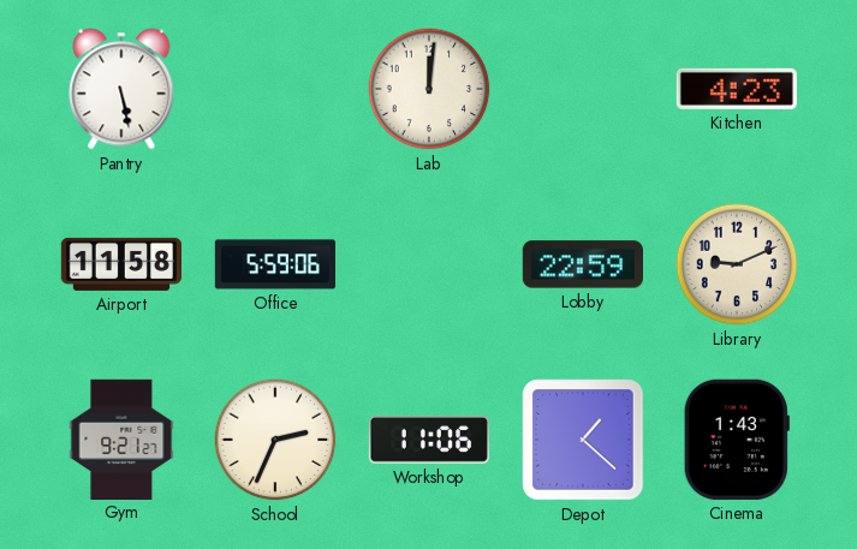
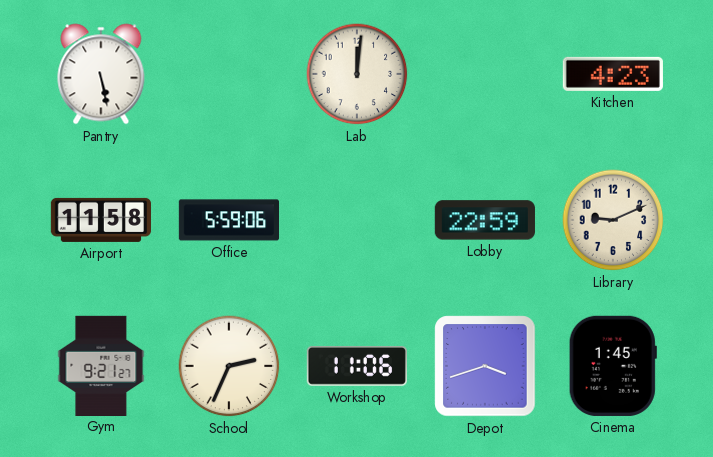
Depot: 1:22 -> 3:42 (485, 366)
Cinema: 1:43 -> 1:45 (613, 366)
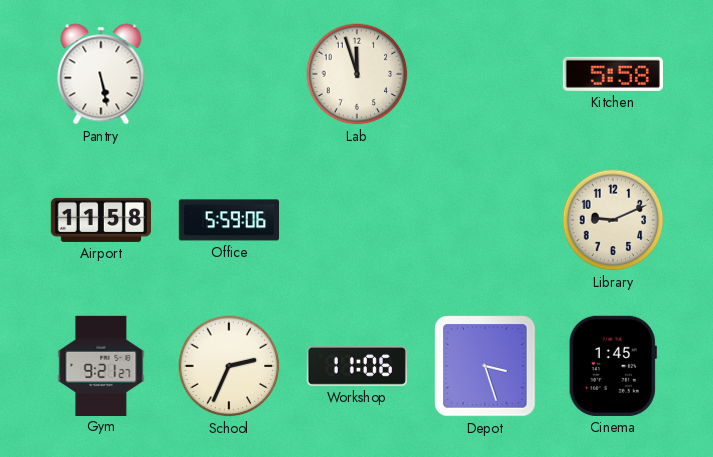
Lab: 12:01 -> 11:57 (357, 74)
Kitchen: 4:23 -> 5:58 (613, 74)
Lobby: 22:59 -> none (485, 220)
Depot: 3:42 -> 3:27 (485, 366)
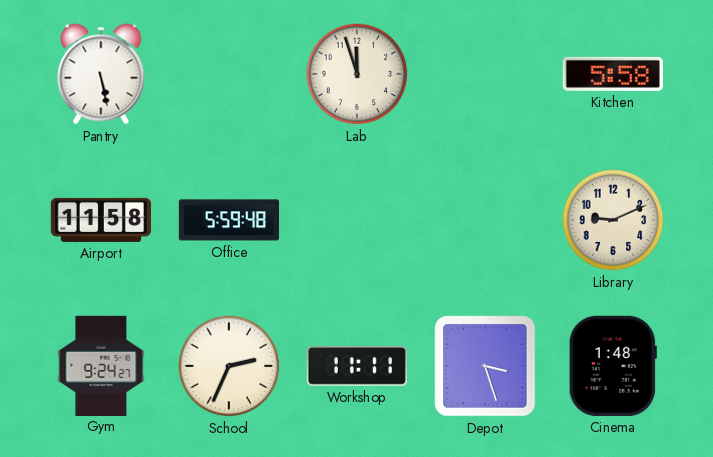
Office: 5:59:06 -> 5:59:48 (228, 220)
Gym: 9:21 -> 9:24 (101, 365)
Workshop: 11:06 -> 11:11 (357, 367)
Cinema: 1:45 -> 1:48 (613, 366)
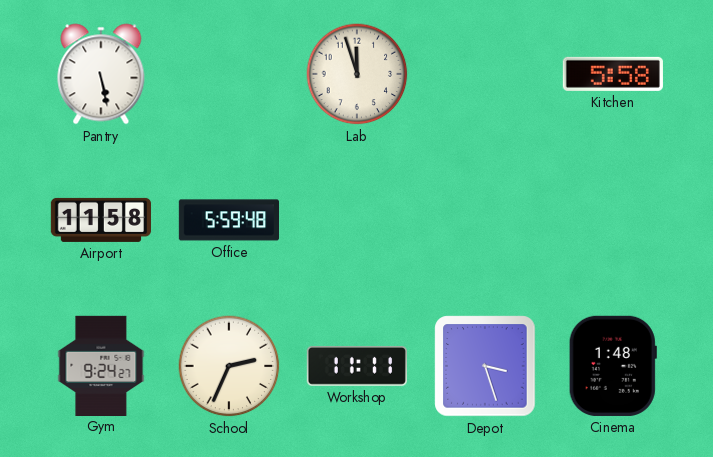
Library: 9:11 -> none (613, 220)
